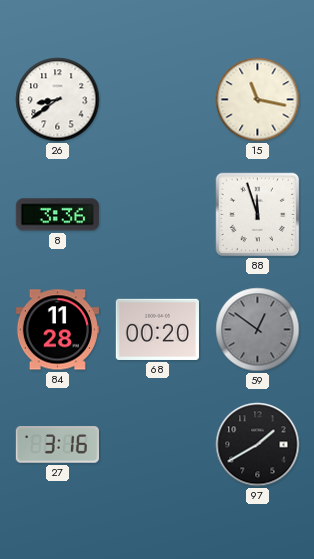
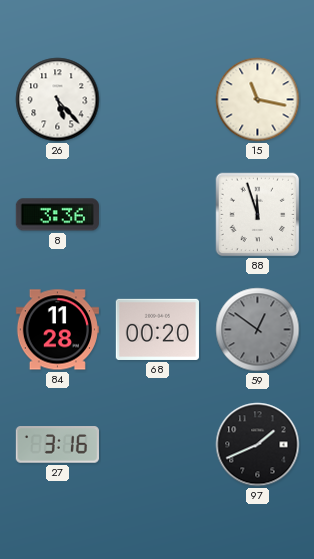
26: 8:39 -> 5:23 (58, 100)
97: 1:40 -> 1:41 (258, 445)
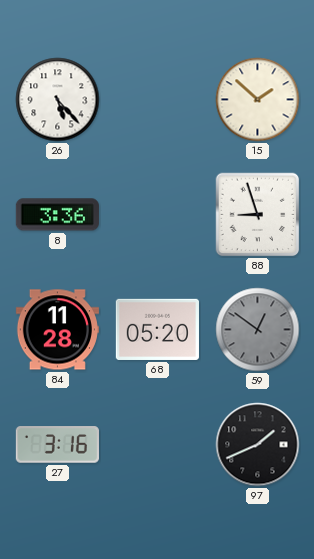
15: 11:17 -> 1:52 (258, 100)
88: 11:57 -> 8:57 (258, 215)
68: 00:20 -> 05:20 (157, 329)
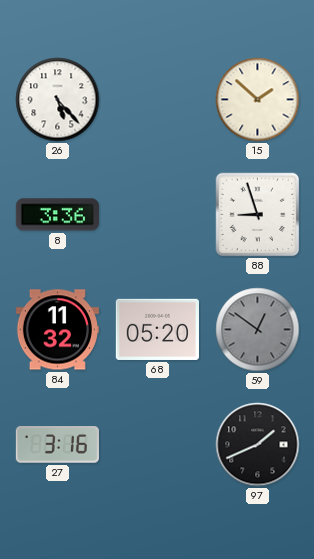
84: 11:28 -> 11:32 (57, 330)
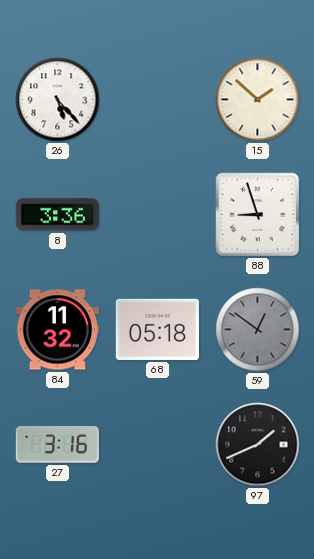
68: 05:20 -> 05:18 (157, 329)
